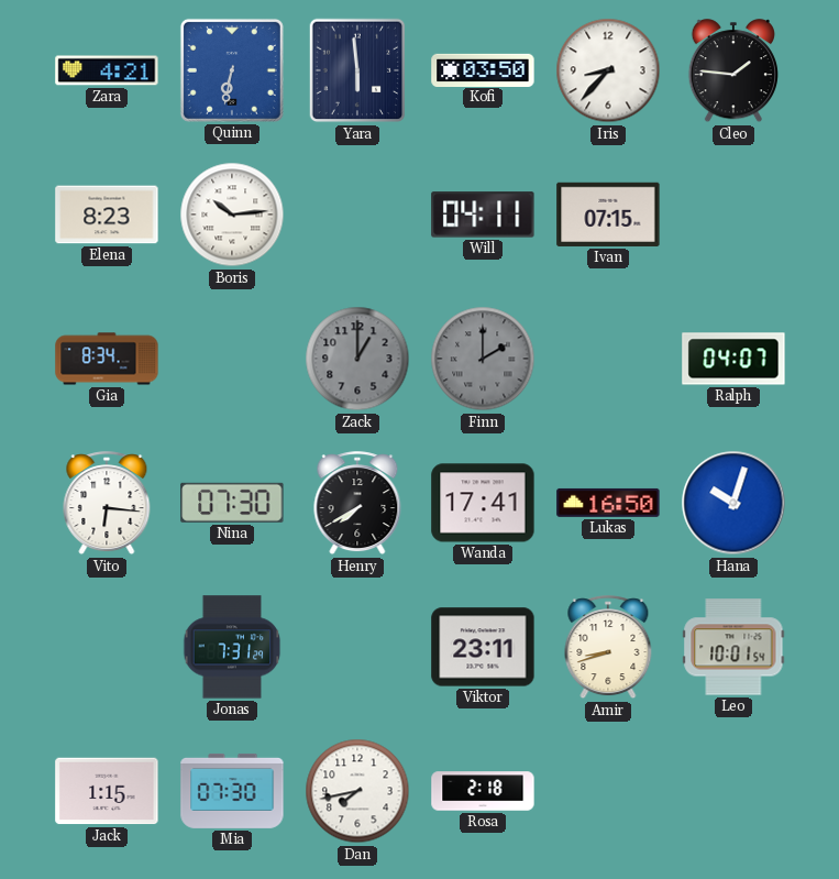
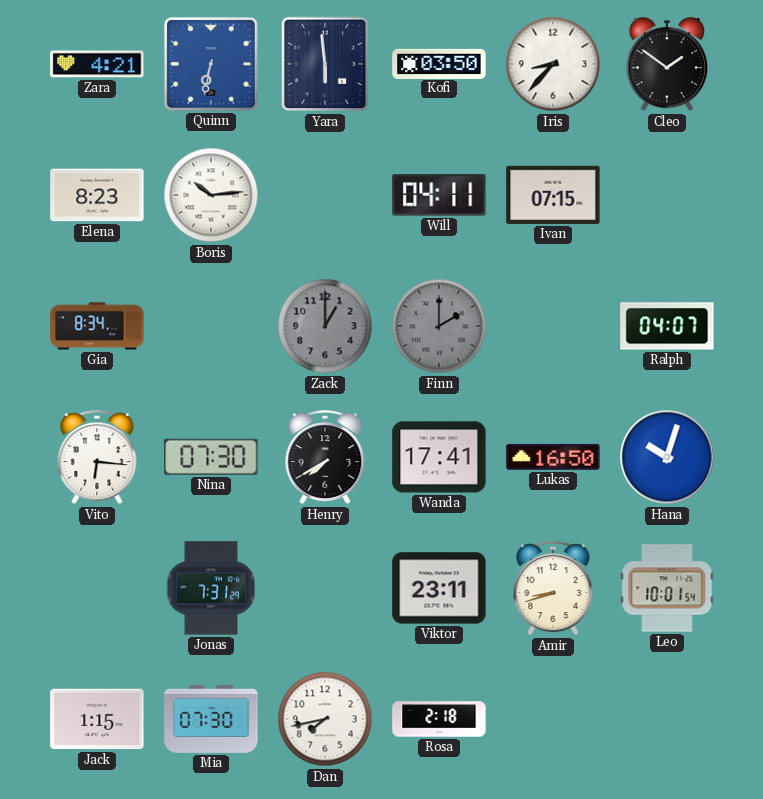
Cleo: 1:46 -> 1:51 (666, 65)
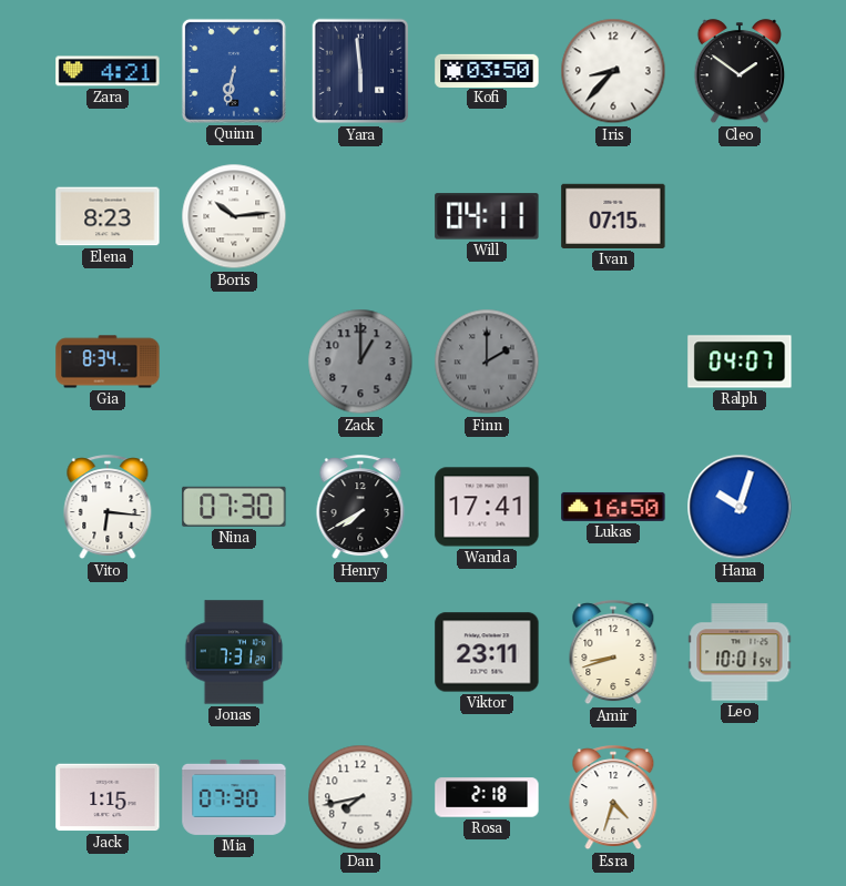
Esra: none -> 4:33 (613, 798)
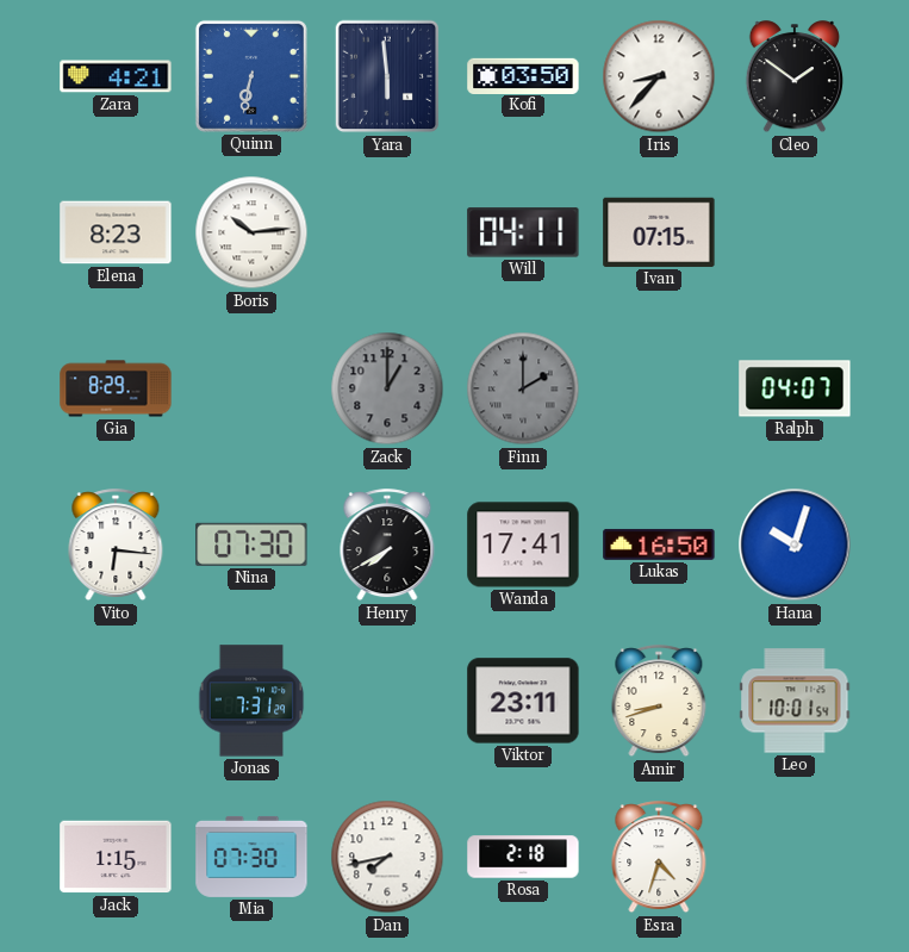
Gia: 8:34 -> 8:29 (116, 388)
